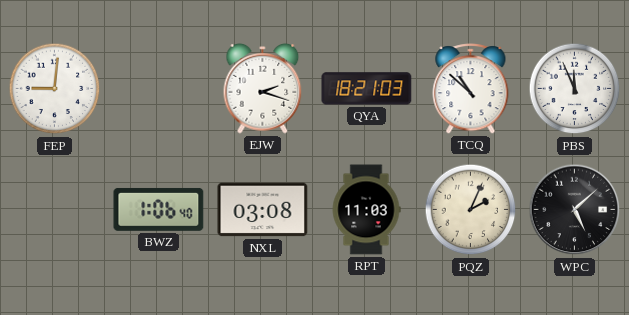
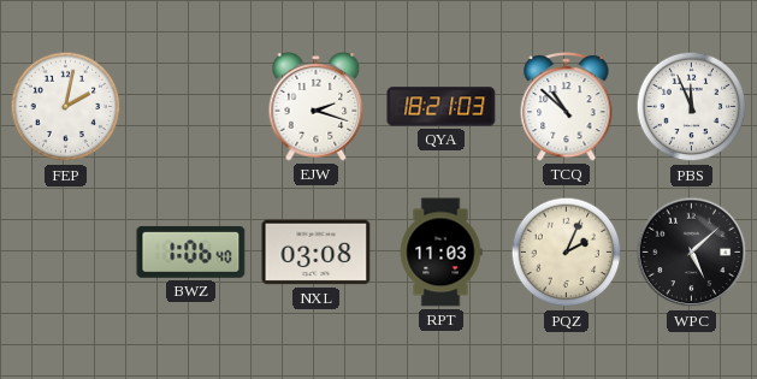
FEP: 9:01 -> 2:02 (66, 107)
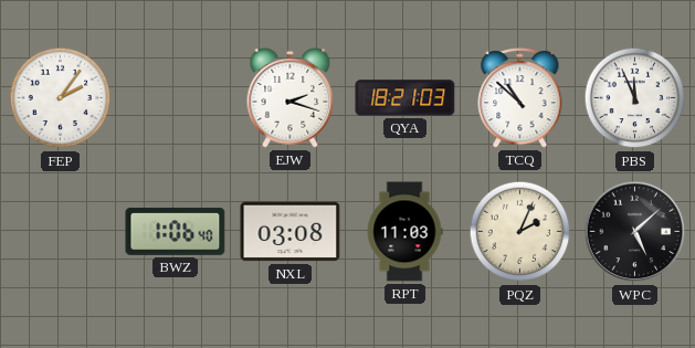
FEP: 2:02 -> 2:06 (61, 98)
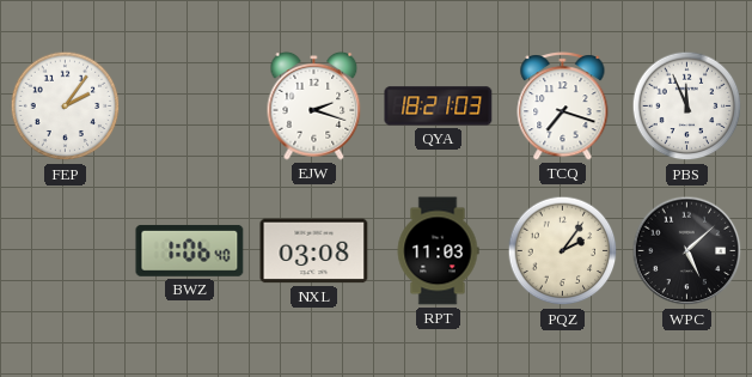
TCQ: 10:52 -> 7:18 (563, 107)
PQZ: 2:04 -> 2:06 (563, 251)
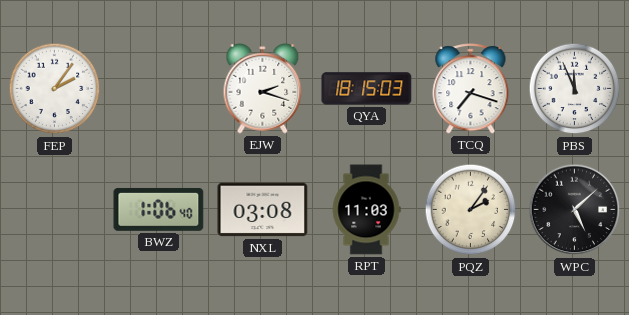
QYA: 18:21 -> 18:15 (367, 89)
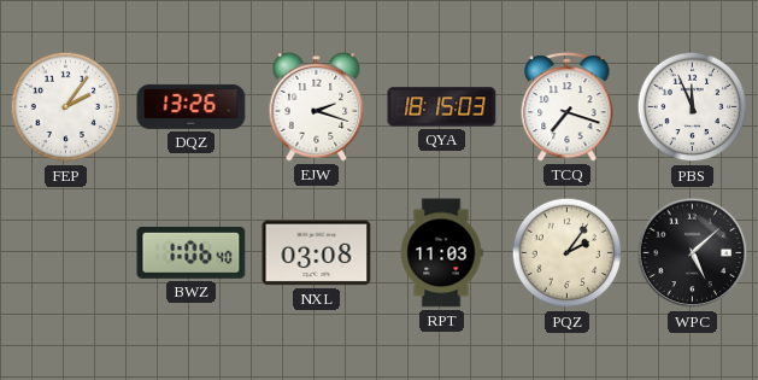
DQZ: none -> 13:26 (192, 106)
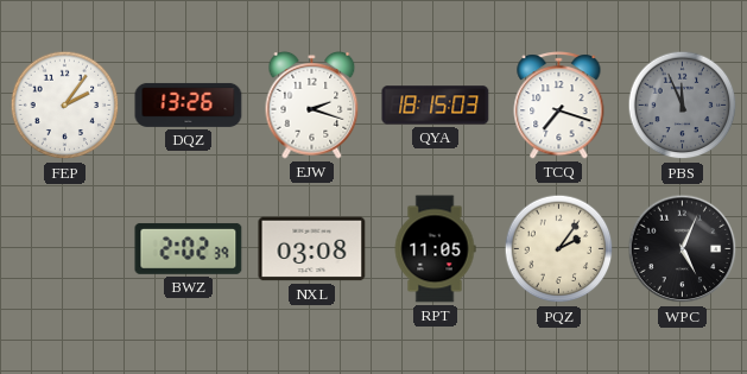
PBS dial: white -> grey (683, 106)
BWZ: 1:06 -> 2:02 (189, 248)
RPT: 11:03 -> 11:05 (435, 249)
WPC: 5:08 -> 5:04 (683, 249)
